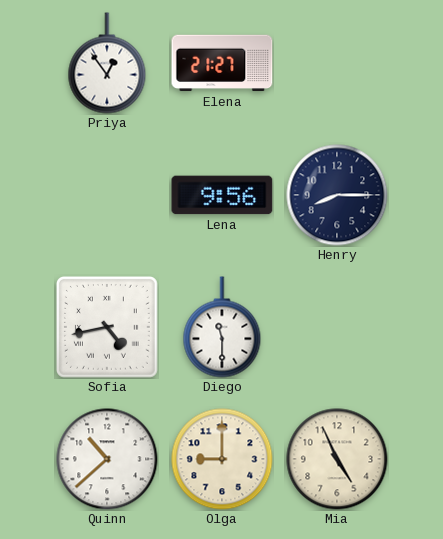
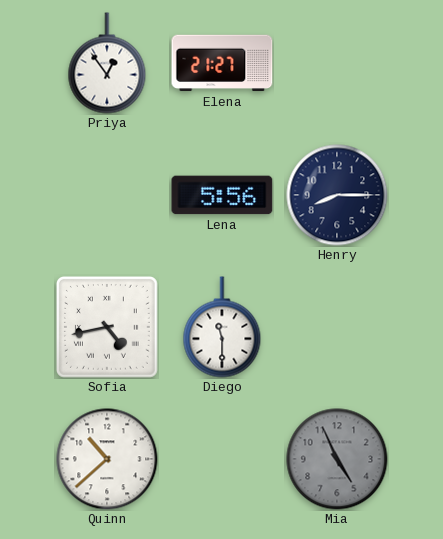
Lena: 9:56 -> 5:56 (222, 195)
Olga: 9:00 -> none (222, 459)
Mia dial: cream -> grey (337, 459)
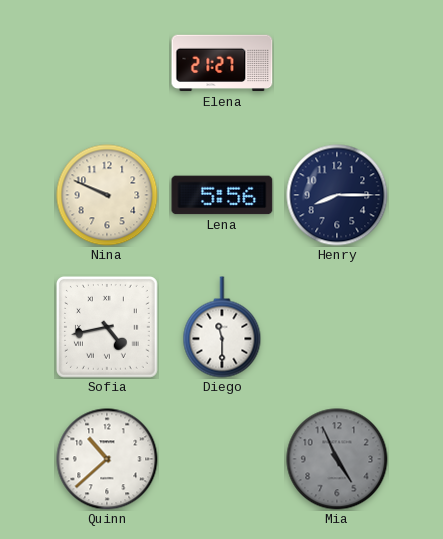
Priya: 12:54 -> none (107, 63)
Nina: none -> 9:49 (107, 195)
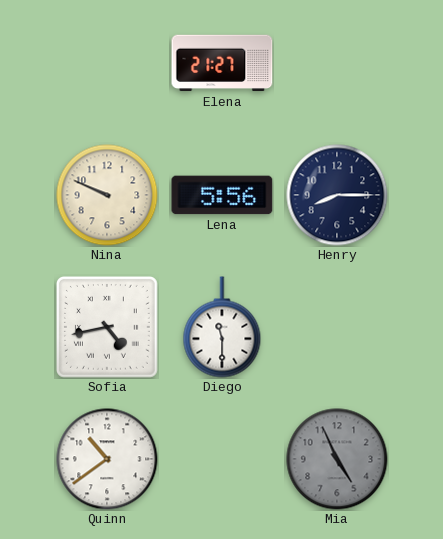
Quinn: 10:38 -> 10:39 (107, 459)
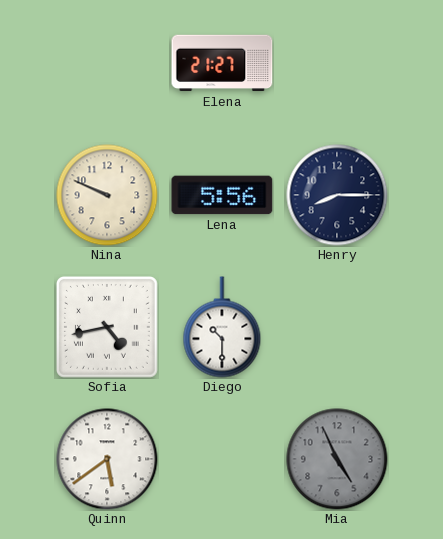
Diego: 11:30 -> 10:30 (222, 327)
Quinn: 10:39 -> 5:39 (107, 459)
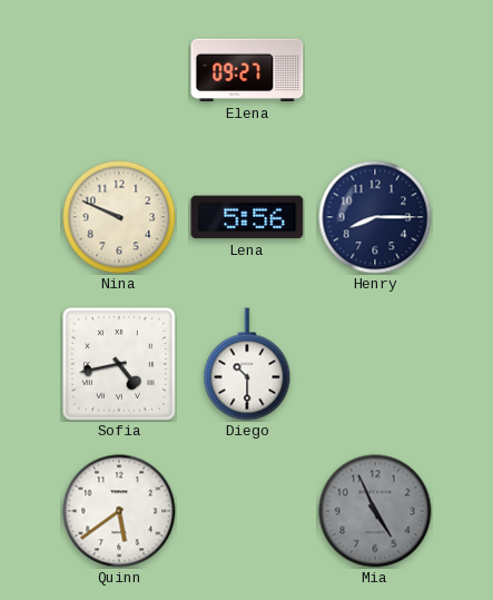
Elena: 21:27 -> 09:27 (247, 70)
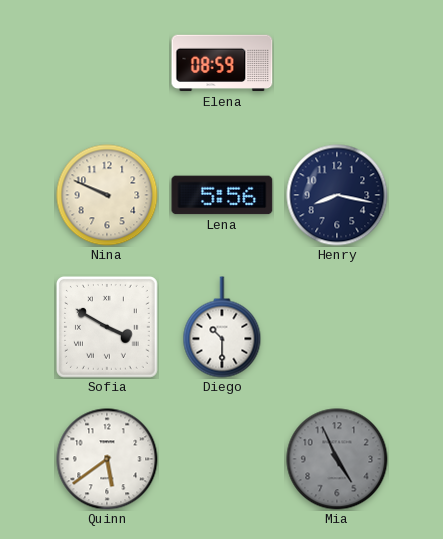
Elena: 09:27 -> 08:59 (222, 63)
Henry: 8:15 -> 8:17 (337, 195)
Sofia: 4:43 -> 3:50 (107, 327)
